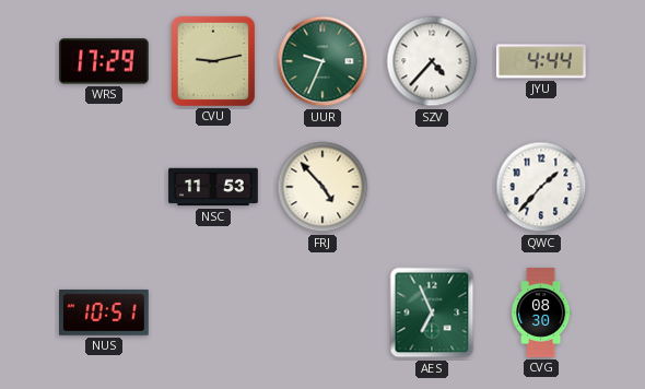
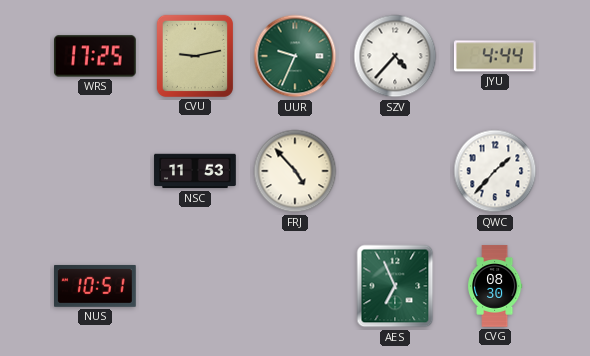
WRS: 17:29 -> 17:25 (96, 56)
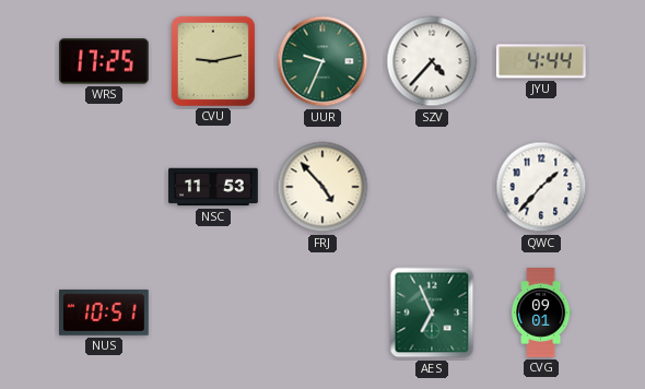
CVG: 08:30 -> 09:01 (541, 313)
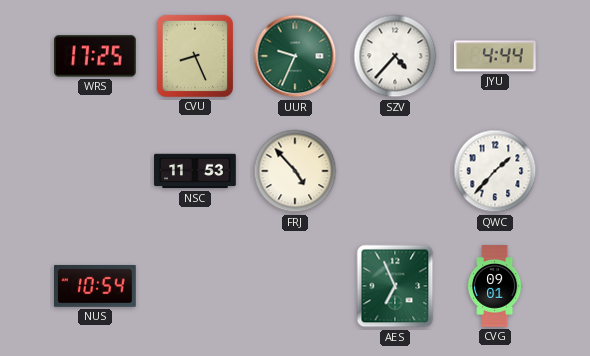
CVU: 9:13 -> 8:26 (195, 56)
NUS: 10:51 -> 10:54 (96, 286)
